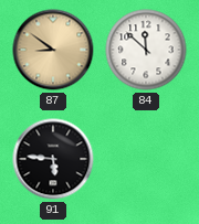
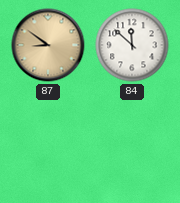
91: 5:46 -> none (53, 159)
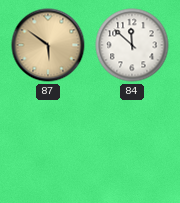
87: 8:51 -> 5:51 (48, 45)
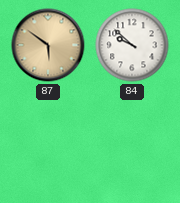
84: 11:52 -> 9:52 (132, 45)
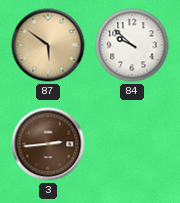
3: none -> 2:44 (48, 144)
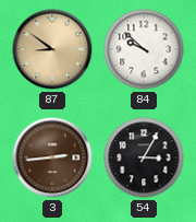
87: 5:51 -> 8:51 (52, 49)
54: none -> 3:05 (144, 157)
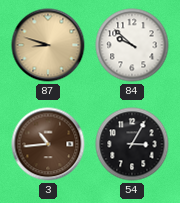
87: 8:51 -> 8:48 (48, 45)
3: 2:44 -> 10:44 (48, 144)
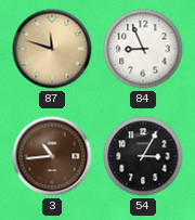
87: 8:48 -> 11:48 (52, 49)
84: 9:52 -> 8:56 (143, 49)
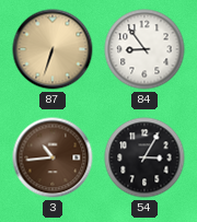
87: 11:48 -> 6:33 (53, 49)
84: 8:56 -> 8:54 (144, 49)
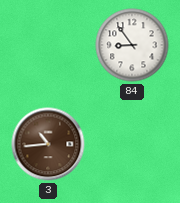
87: 6:33 -> none (53, 49)
54: 3:05 -> none (144, 157)
